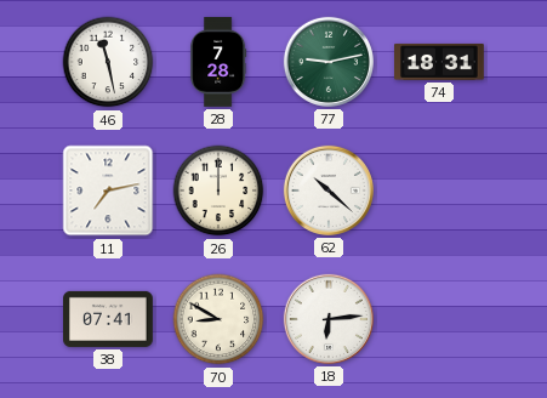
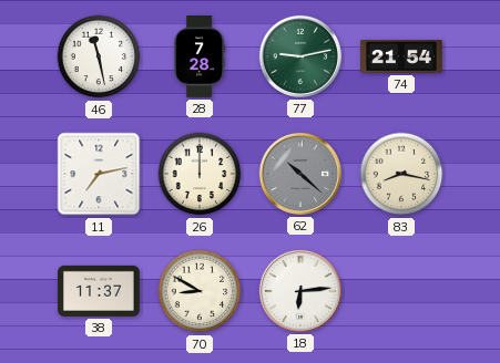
74: 18:31 -> 21:54 (402, 56)
62 dial: white -> grey (300, 174)
83: none -> 8:17 (401, 174)
38: 07:41 -> 11:37 (100, 291)
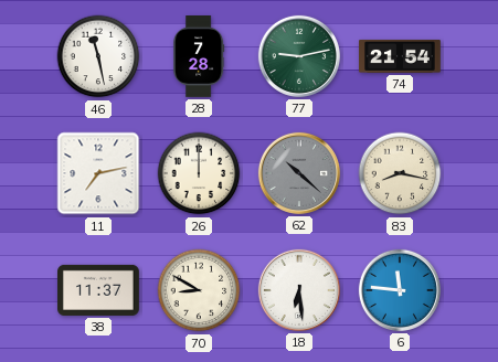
18: 6:14 -> 6:29 (299, 290)
6: none -> 11:46 (400, 290)
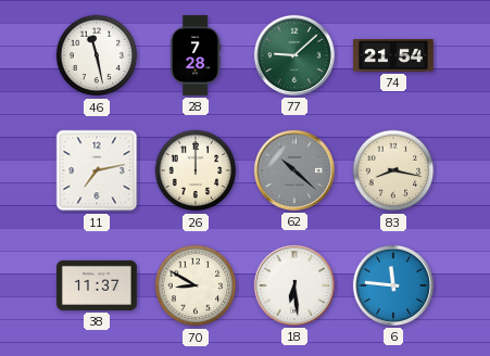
77: 9:13 -> 9:08 (294, 55)
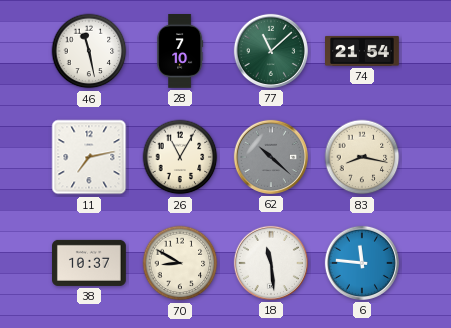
28: 7:28 -> 7:10 (180, 52)
77: 9:08 -> 11:08 (271, 51)
26: 12:00 -> 11:05 (180, 157)
38: 11:37 -> 10:37 (90, 263)
18: 6:29 -> 11:29 (271, 263)
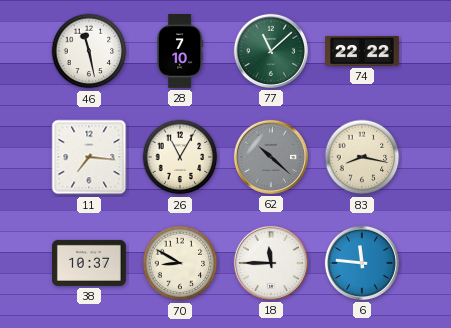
74: 21:54 -> 22:22 (363, 51)
11: 7:13 -> 7:16 (89, 157)
18: 11:29 -> 11:45 (271, 263)
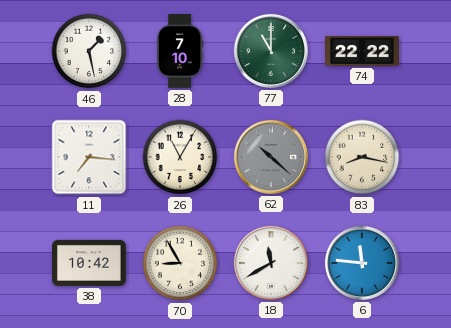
46: 11:28 -> 1:28 (89, 51)
77: 11:08 -> 11:00 (271, 51)
38: 10:37 -> 10:42 (90, 263)
70: 8:50 -> 8:55 (180, 263)
18: 11:45 -> 11:40 (271, 263)
